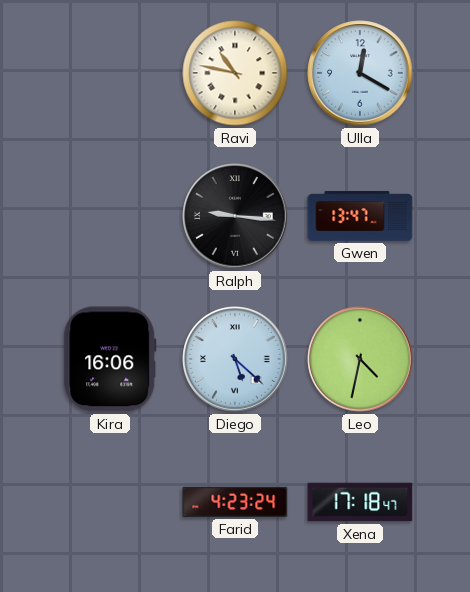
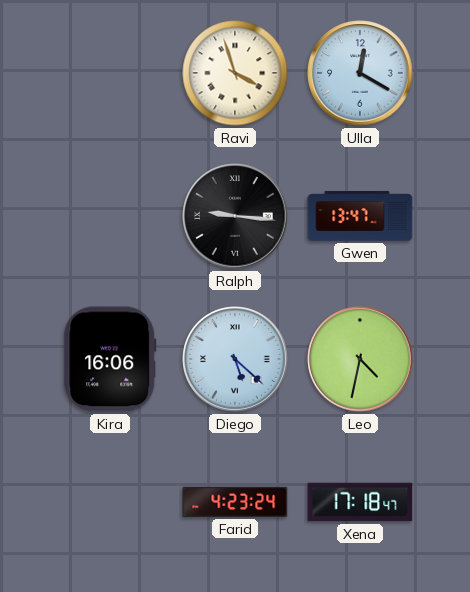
Ravi: 10:47 -> 3:57 (235, 73)
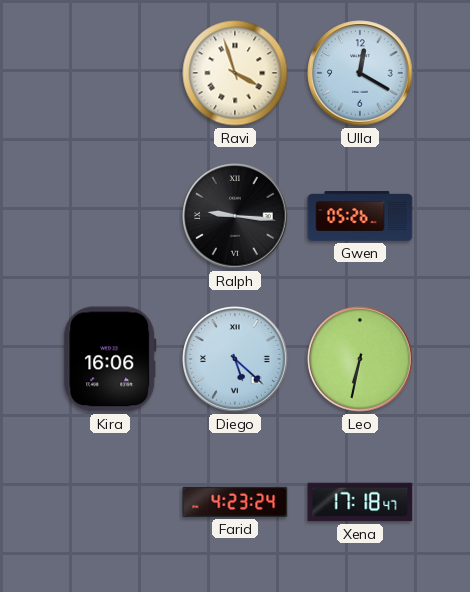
Gwen: 13:47 -> 05:26 (360, 216)
Leo: 4:32 -> 6:32 (360, 359)
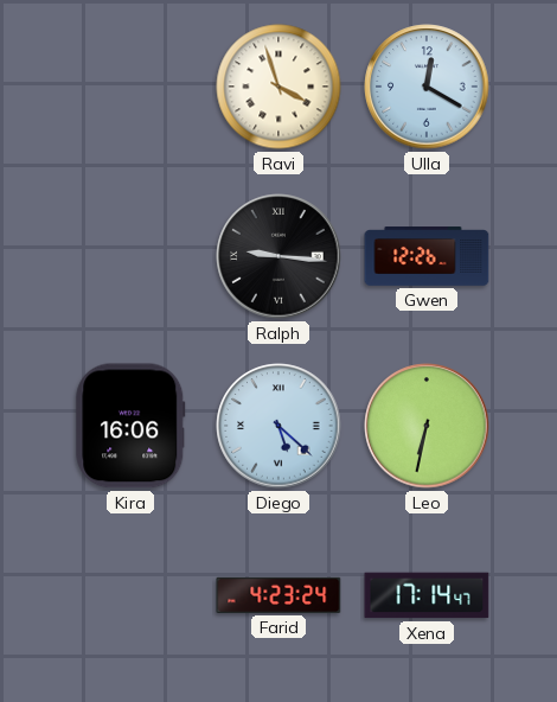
Gwen: 05:26 -> 12:26 (427, 256)
Xena: 17:18 -> 17:14 (427, 595)
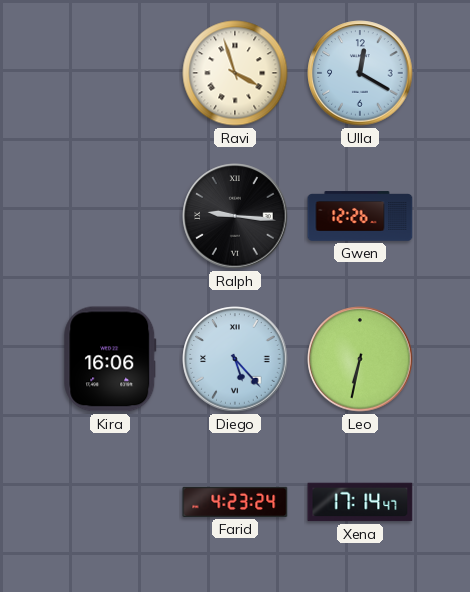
Diego: 5:22 -> 5:23 (235, 359)
